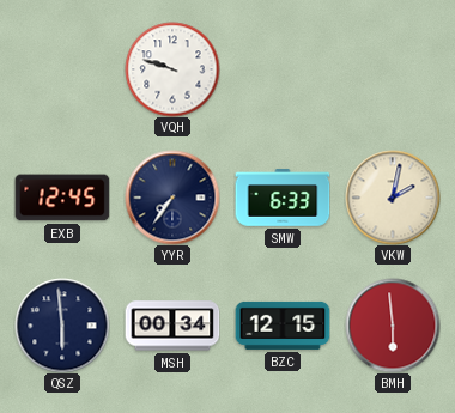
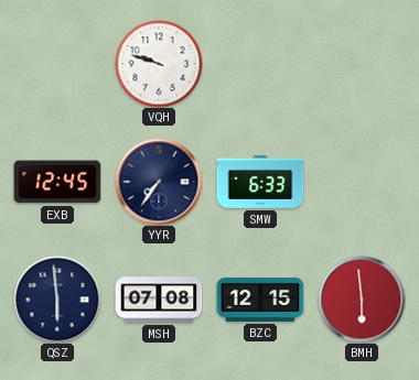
VKW: 2:02 -> none (393, 198)
MSH: 00:34 -> 07:08 (159, 300)
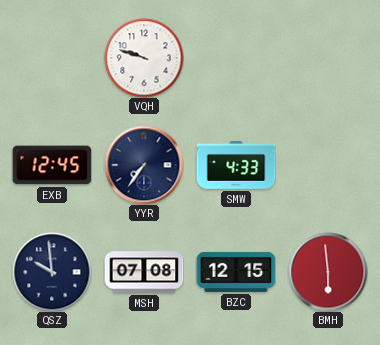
SMW: 6:33 -> 4:33 (236, 165)
QSZ: 5:59 -> 9:59 (52, 272)
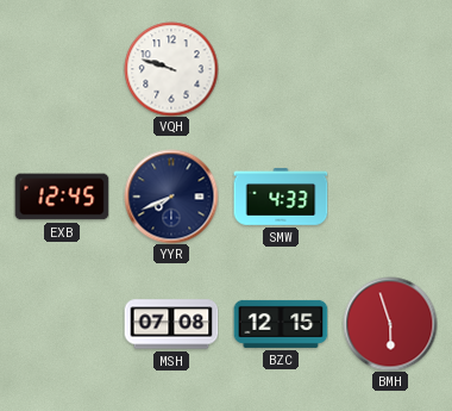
YYR: 7:36 -> 7:41 (171, 197)
QSZ: 9:59 -> none (52, 272)
BMH: 5:59 -> 5:57 (390, 324)
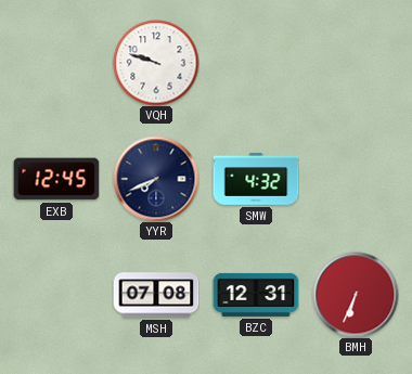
SMW: 4:33 -> 4:32 (256, 179)
BZC: 12:15 -> 12:31 (256, 295)
BMH: 5:57 -> 6:34 (356, 295)
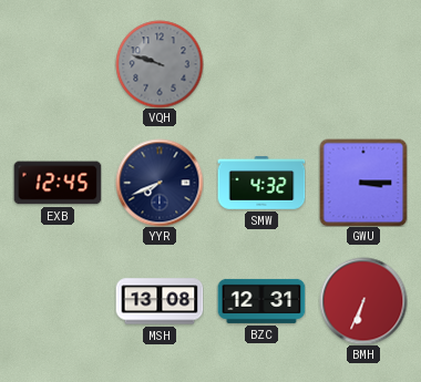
VQH dial: white -> grey (160, 64)
GWU: none -> 3:15 (363, 183)
MSH: 07:08 -> 13:08 (160, 301)
